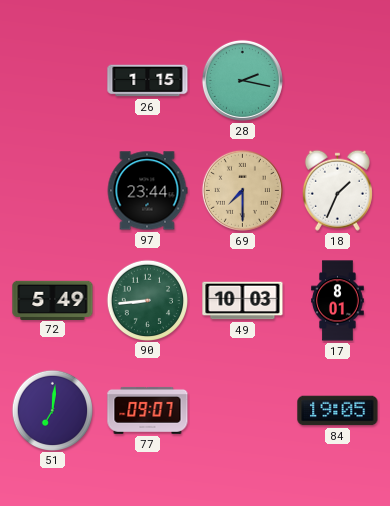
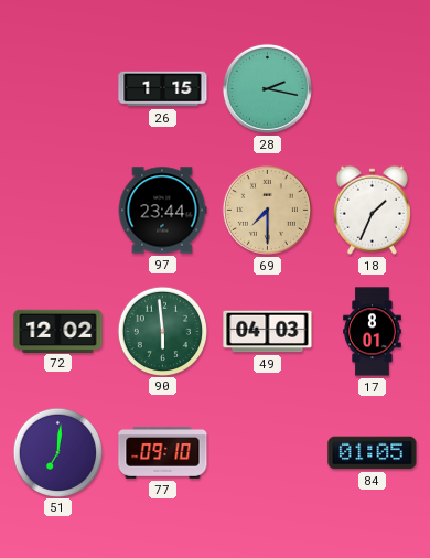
72: 5:49 -> 12:02 (58, 331)
90: 8:44 -> 5:59 (162, 331)
49: 10:03 -> 04:03 (268, 332)
77: 09:07 -> 09:10 (163, 452)
84: 19:05 -> 01:05 (373, 453)
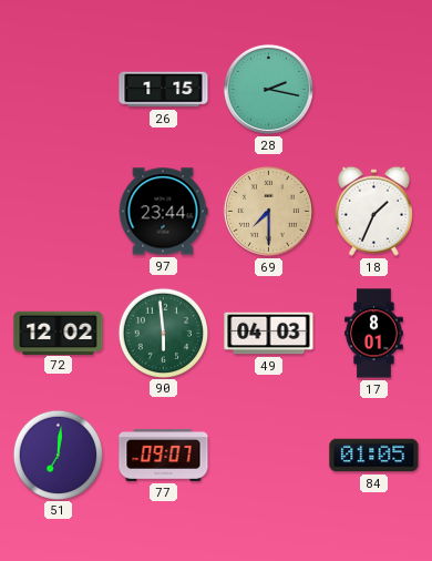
77: 09:10 -> 09:07 (164, 455)
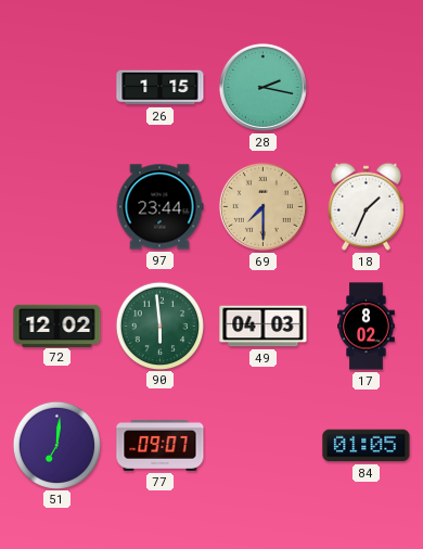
17: 8:01 -> 8:02 (367, 327)
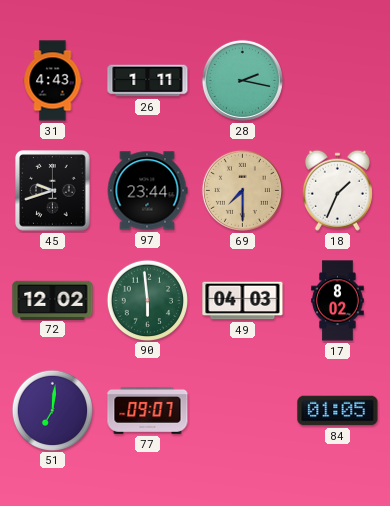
31: none -> 4:43 (53, 81)
26: 1:15 -> 1:11 (148, 81)
45: none -> 9:42 (53, 191)
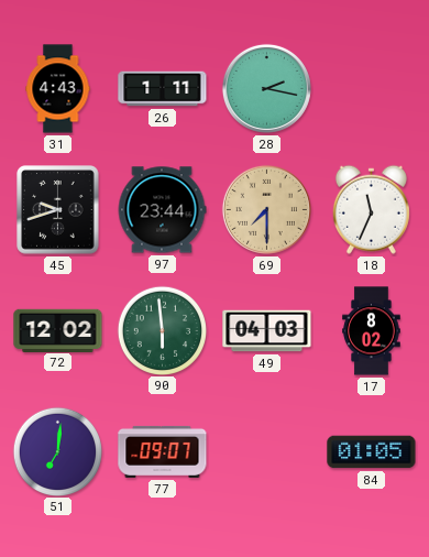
18: 1:34 -> 11:34 (371, 209)
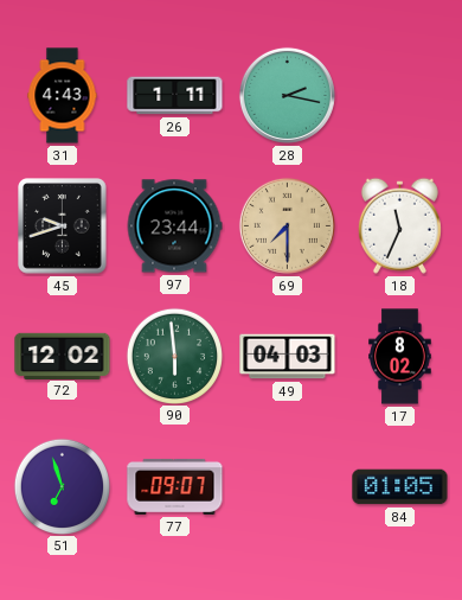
51: 7:01 -> 6:57 (62, 486)
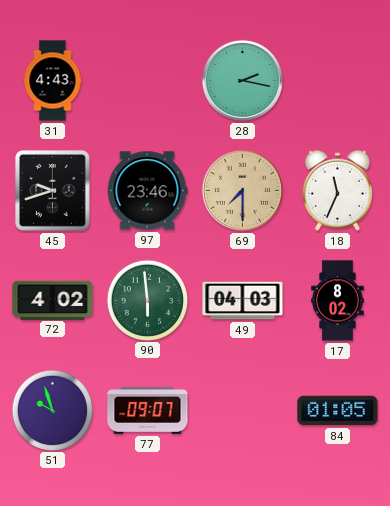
26: 1:11 -> none (175, 96)
97: 23:44 -> 23:46 (147, 191)
72: 12:02 -> 4:02 (53, 300)
51: 6:57 -> 9:57 (52, 410)
